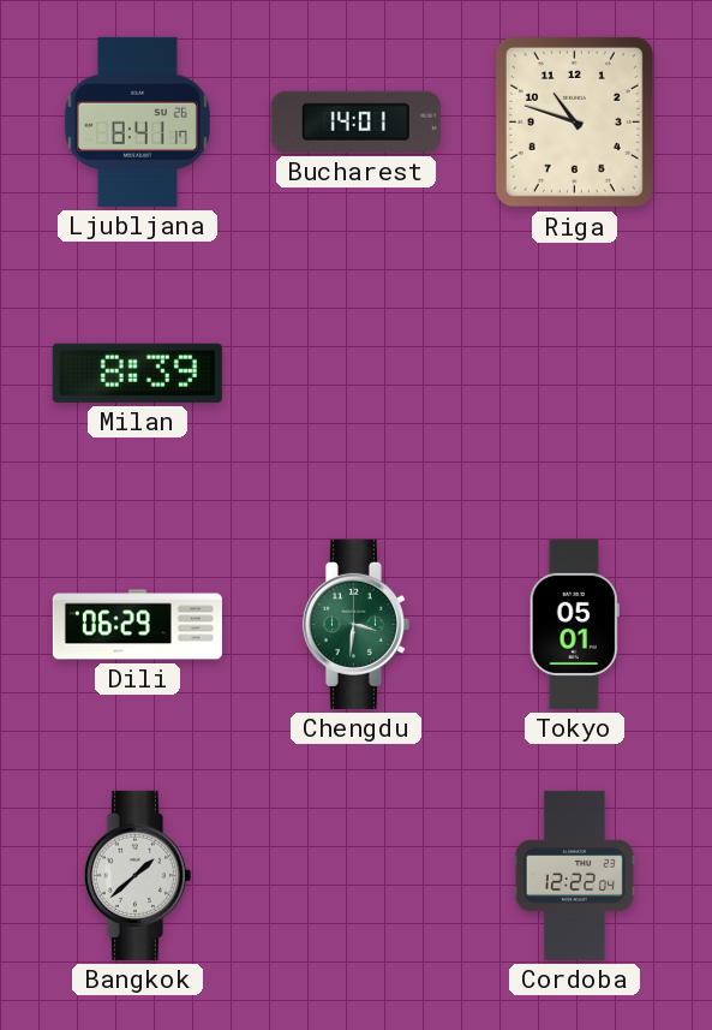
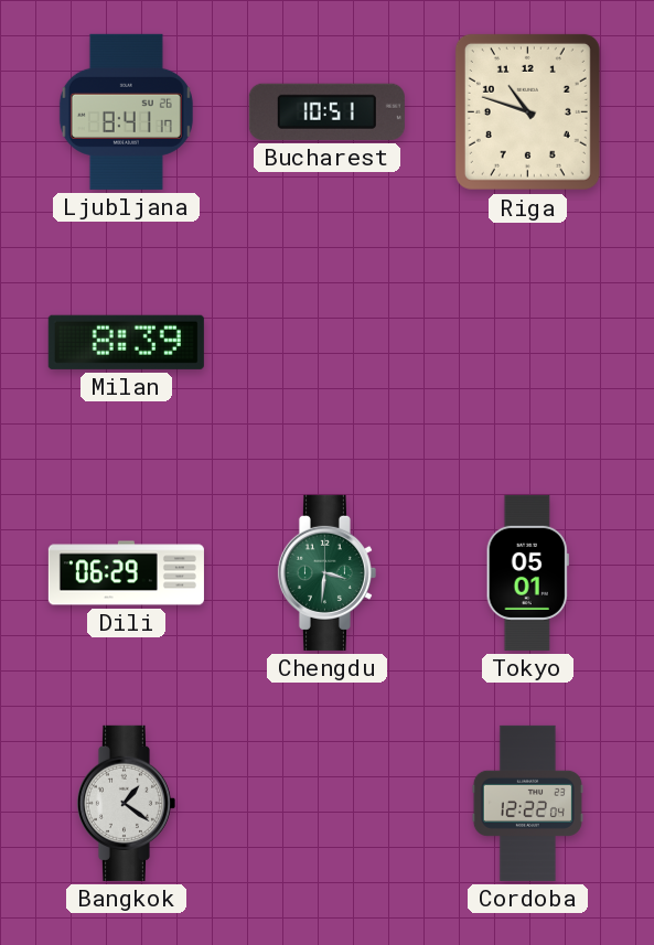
Bucharest: 14:01 -> 10:51 (326, 111)
Bangkok: 1:38 -> 1:21 (126, 803)
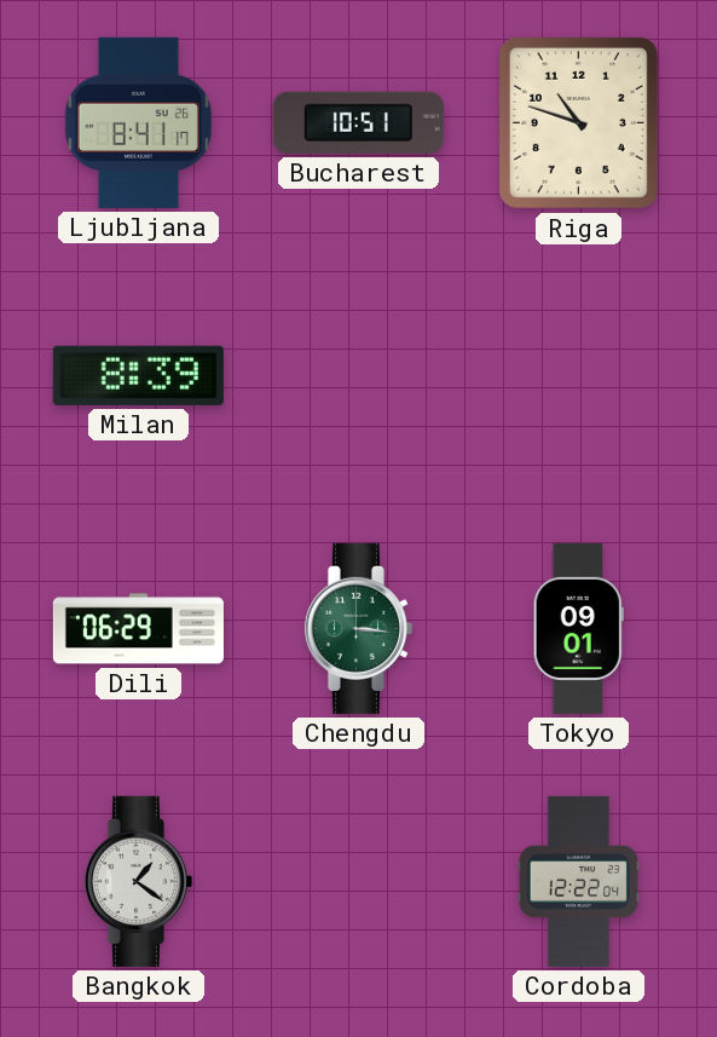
Chengdu: 3:31 -> 3:16 (358, 628)
Tokyo: 05:01 -> 09:01 (578, 628)
